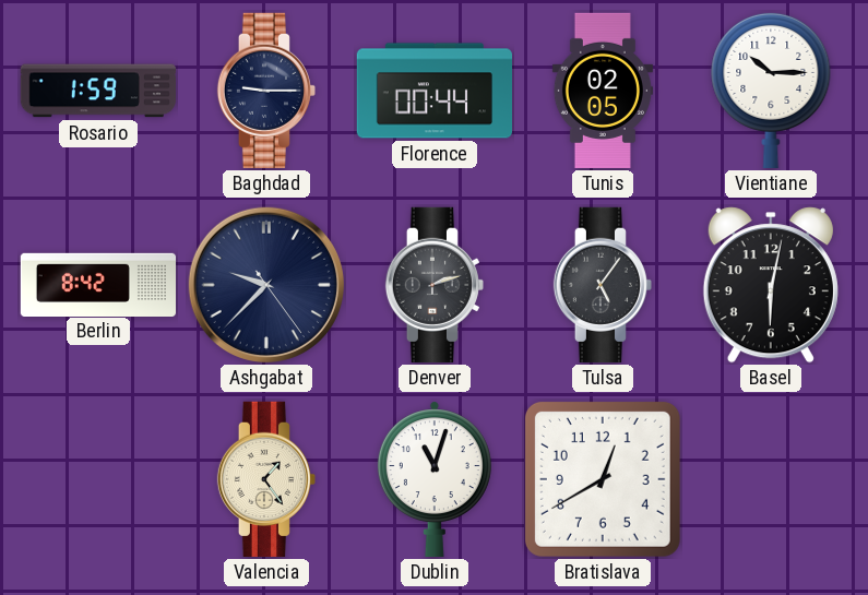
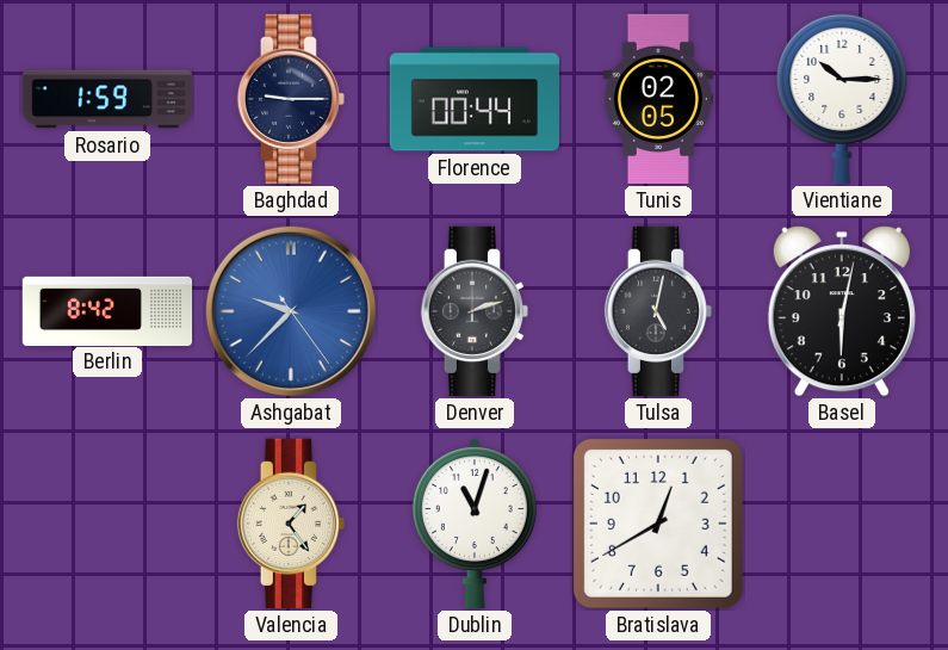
Ashgabat dial: navy -> blue (291, 311)
Tulsa: 5:06 -> 5:02 (657, 311)
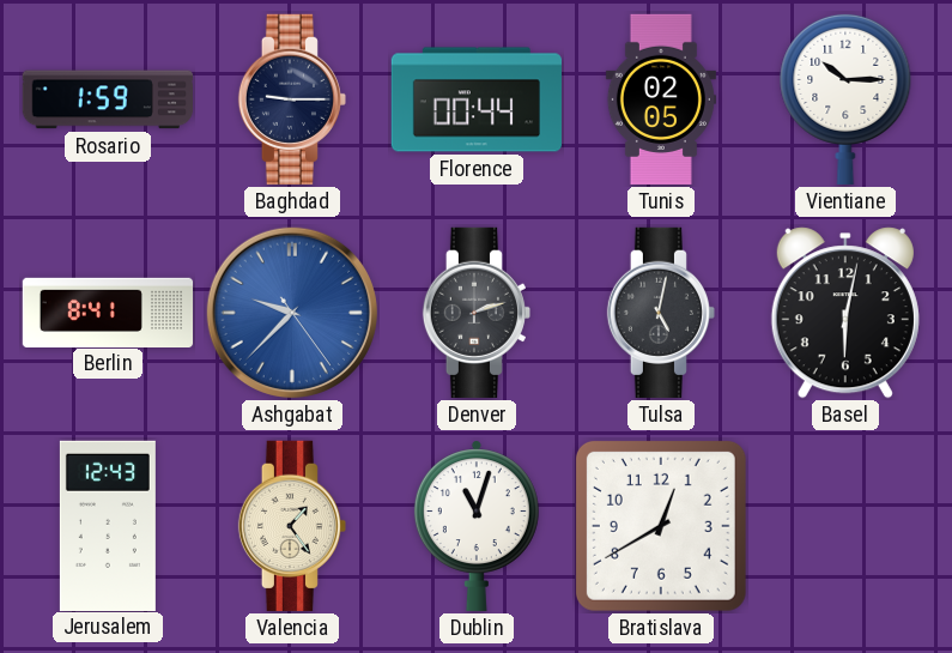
Berlin: 8:42 -> 8:41 (108, 312)
Jerusalem: none -> 12:43 (108, 525)
